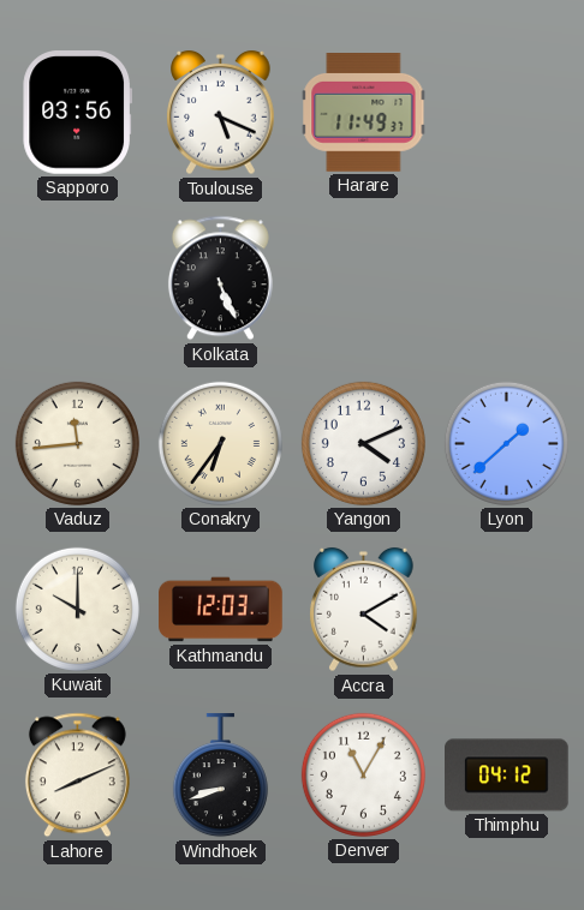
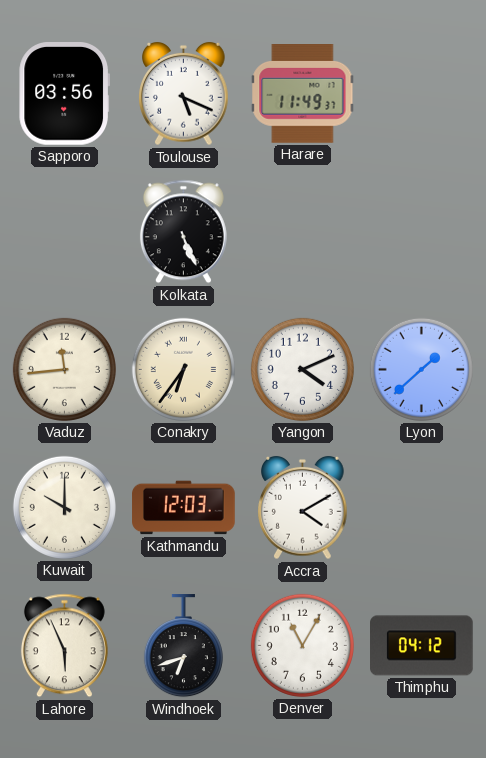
Lahore: 8:11 -> 5:56 (64, 646)
Windhoek: 8:42 -> 6:42 (183, 646)
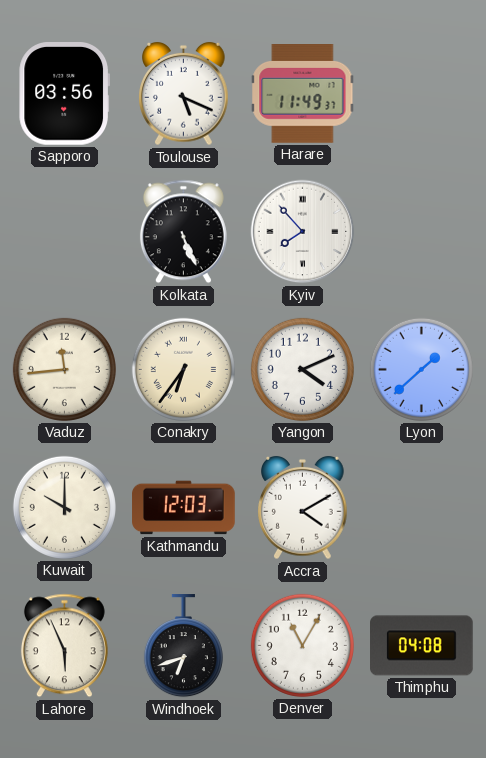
Kyiv: none -> 7:53 (303, 232)
Thimphu: 04:12 -> 04:08 (422, 646)
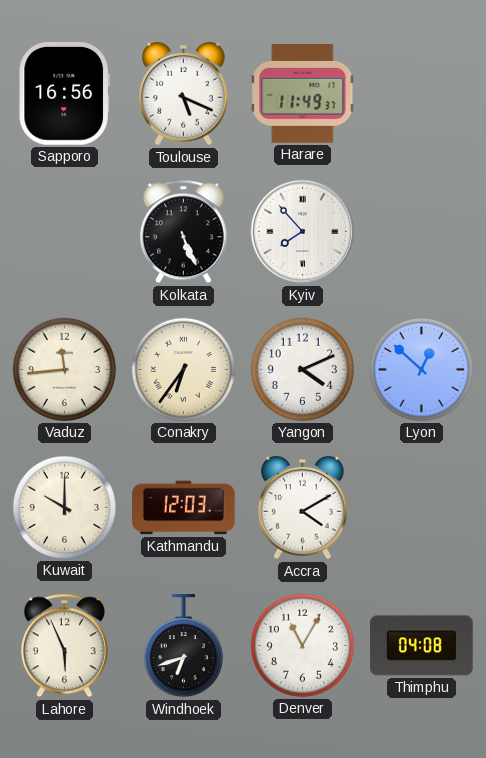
Sapporo: 03:56 -> 16:56 (64, 94)
Lyon: 1:38 -> 12:52 (421, 369)
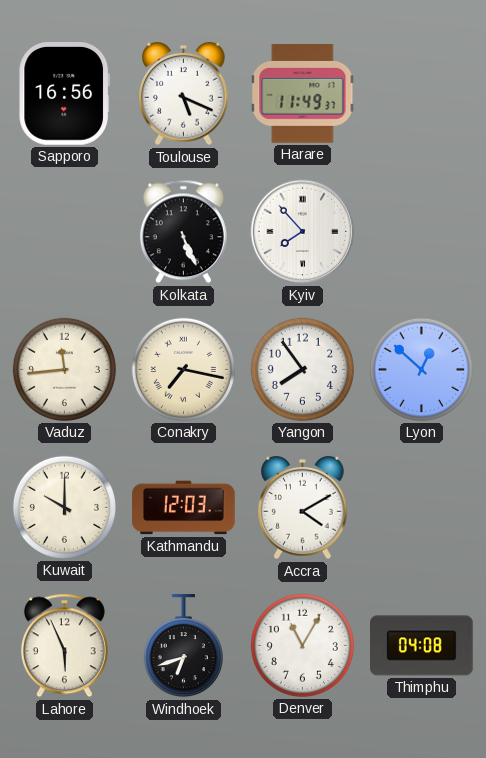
Conakry: 6:36 -> 7:17 (183, 369)
Yangon: 4:11 -> 7:54 (302, 369)
